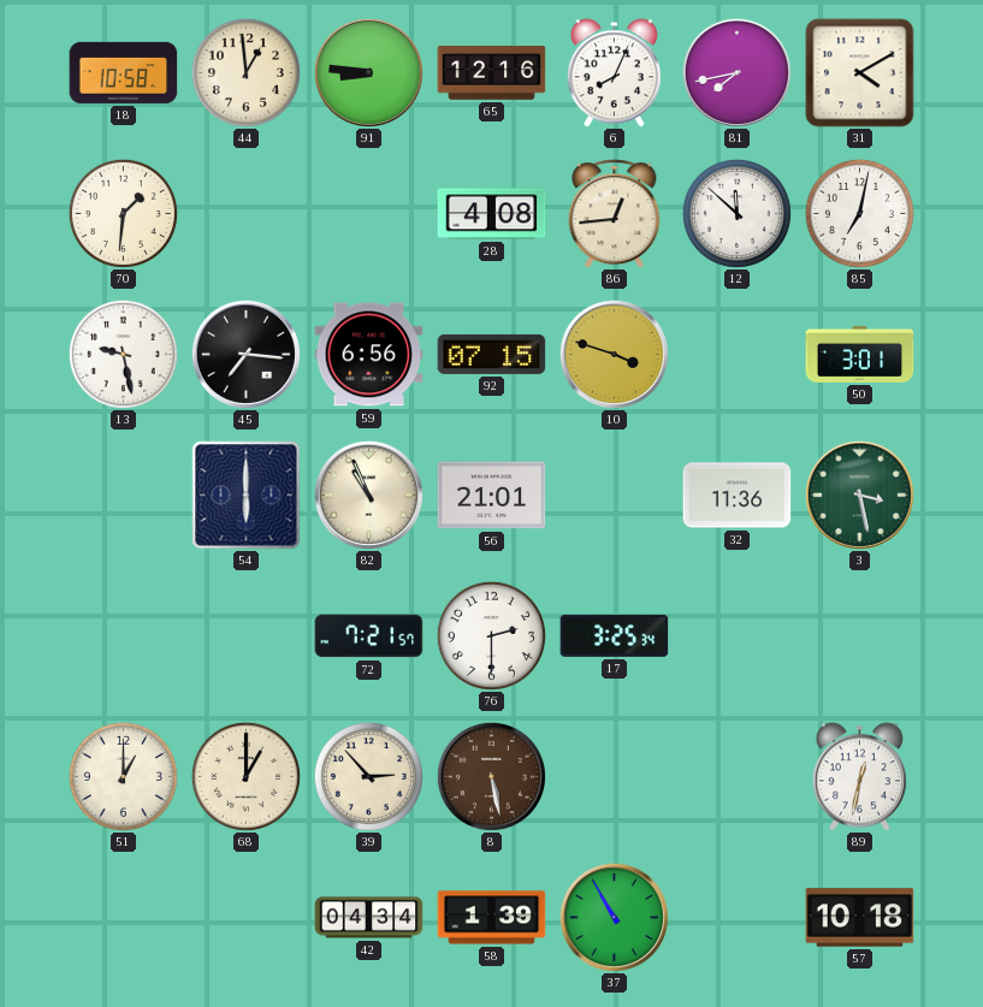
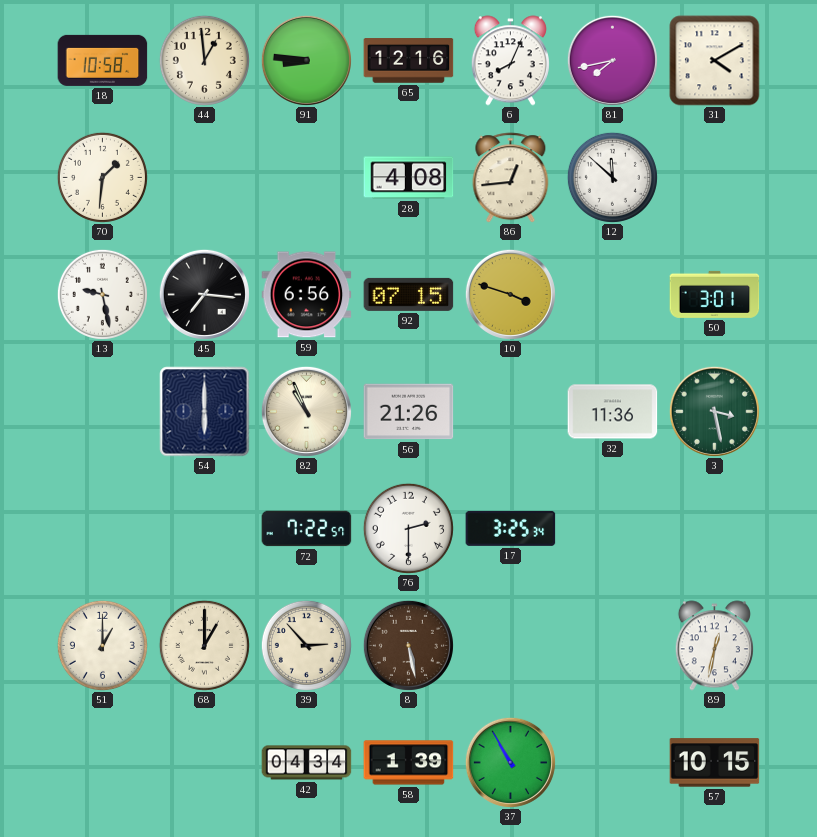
85: 7:02 -> none (859, 213)
56: 21:01 -> 21:26 (409, 412)
72: 7:21 -> 7:22 (307, 529)
57: 10:18 -> 10:15 (715, 763)
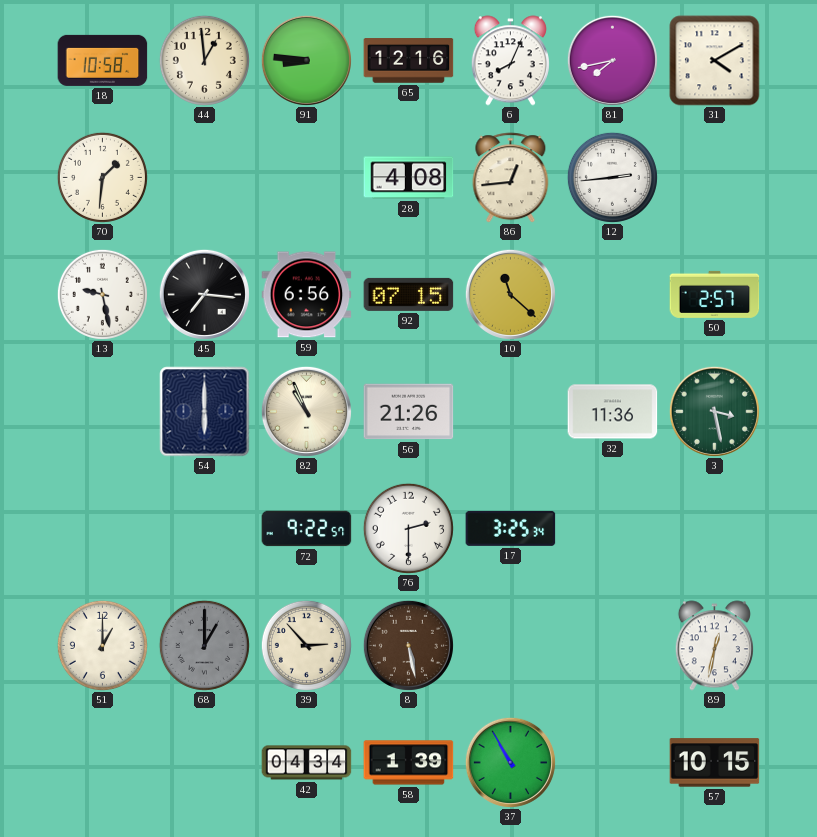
12: 11:52 -> 2:44 (612, 177)
10: 3:48 -> 11:22 (510, 294)
50: 3:01 -> 2:57 (715, 294)
72: 7:22 -> 9:22 (307, 529)
68 dial: cream -> grey (204, 645)
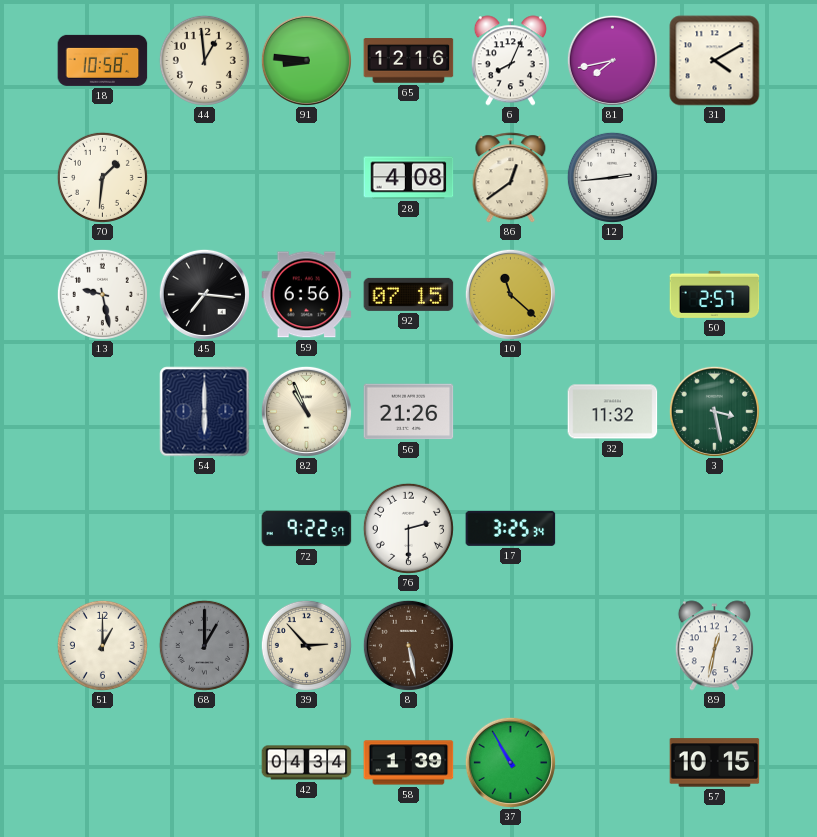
86: 12:44 -> 12:39 (511, 178)
32: 11:36 -> 11:32 (613, 412)
